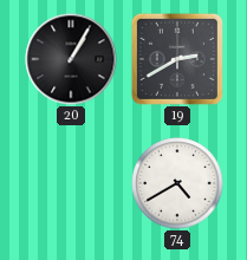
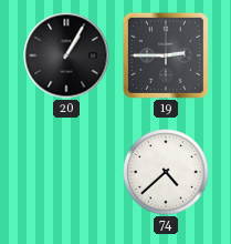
19: 2:40 -> 2:45 (166, 55)
74: 4:40 -> 4:38 (166, 172)
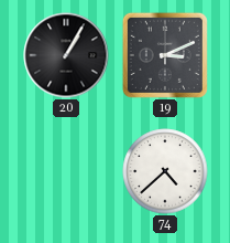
19: 2:45 -> 3:11 (165, 55)
